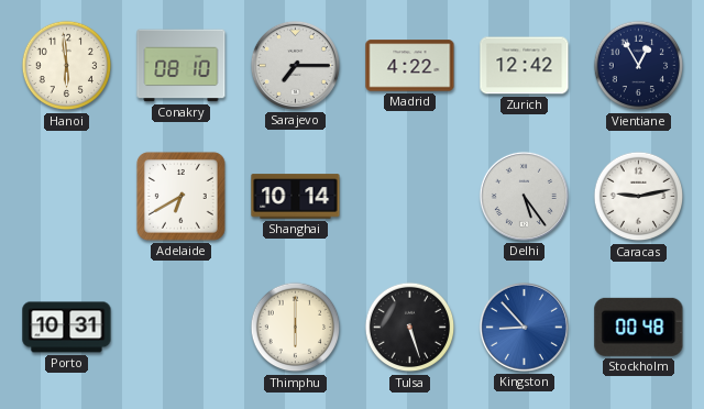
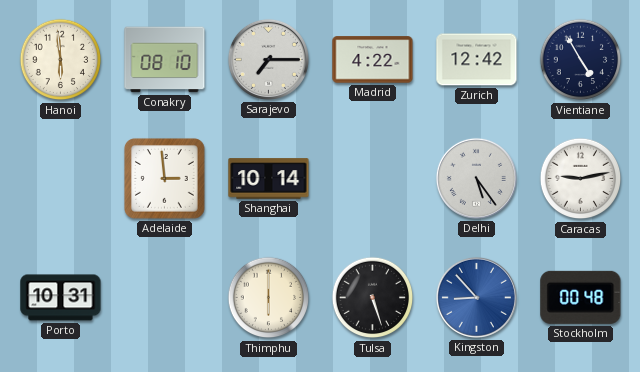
Vientiane: 12:55 -> 4:55 (581, 60)
Adelaide: 6:40 -> 2:59 (164, 178)
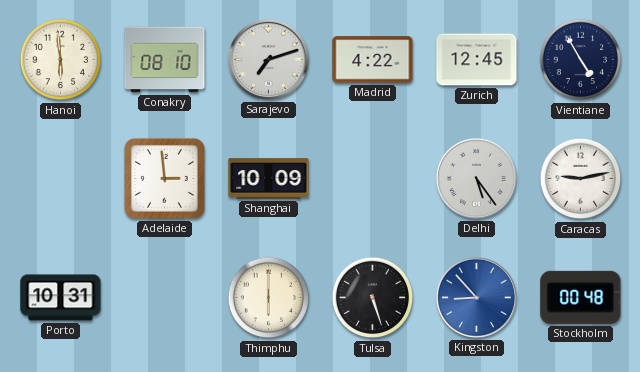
Sarajevo: 7:15 -> 7:12 (268, 59)
Zurich: 12:42 -> 12:45 (477, 60)
Shanghai: 10:14 -> 10:09 (269, 179)
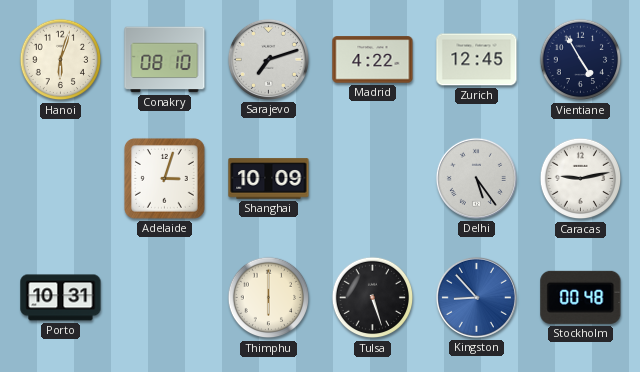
Hanoi: 5:59 -> 6:03 (61, 60)
Adelaide: 2:59 -> 3:03 (164, 178)
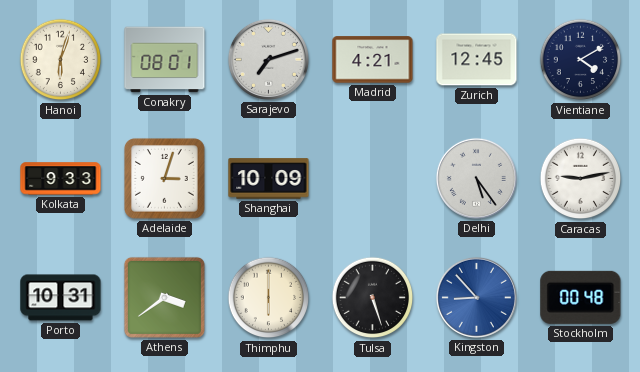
Conakry: 08:10 -> 08:01 (165, 60)
Madrid: 4:22 -> 4:21 (373, 60)
Vientiane: 4:55 -> 4:10 (581, 60)
Kolkata: none -> 9:33 (61, 179)
Athens: none -> 3:39 (164, 297)
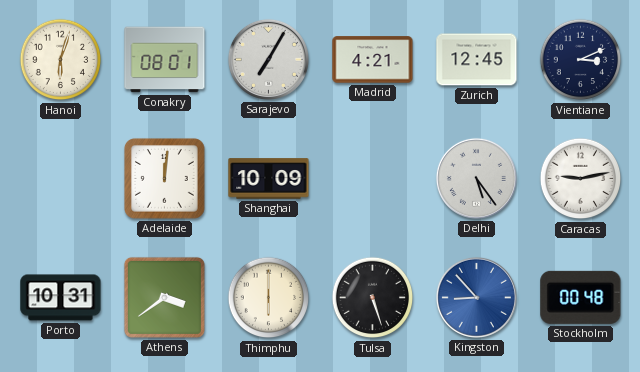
Sarajevo: 7:12 -> 7:05 (268, 59)
Vientiane: 4:10 -> 3:11 (581, 60)
Kolkata: 9:33 -> none (61, 179)
Adelaide: 3:03 -> 12:01 (164, 178)
